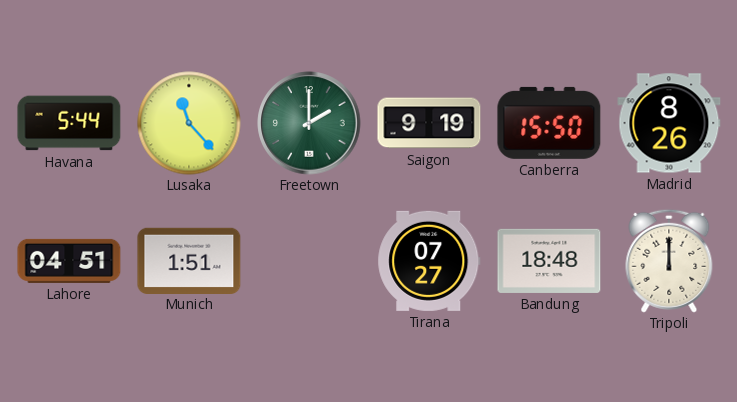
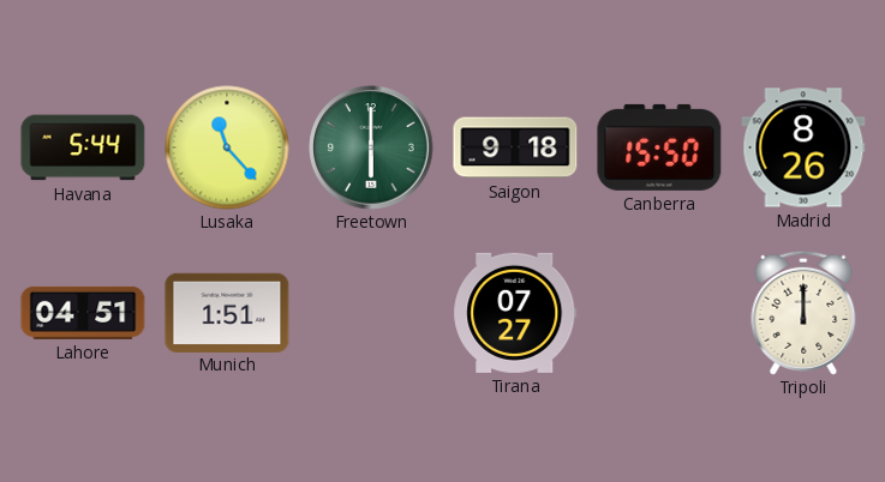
Freetown: 2:00 -> 6:00 (371, 147)
Saigon: 9:19 -> 9:18 (515, 147)
Bandung: 18:48 -> none (549, 261)
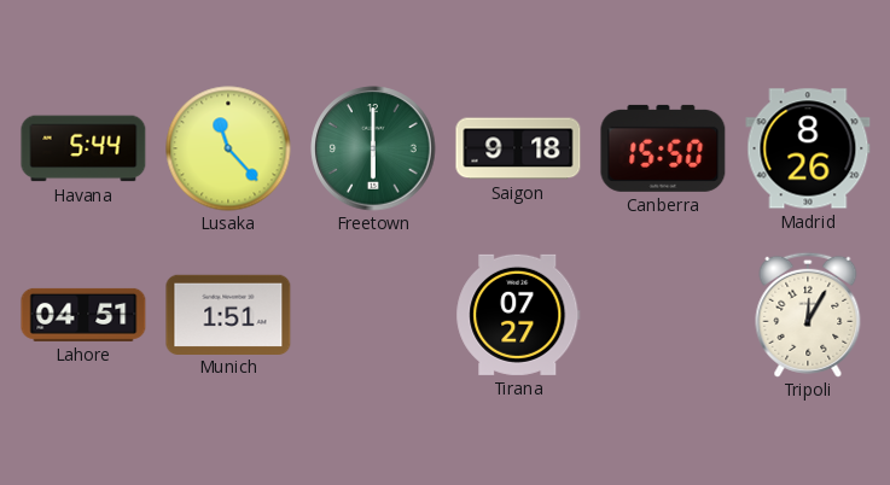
Tripoli: 12:00 -> 12:05 (808, 315)
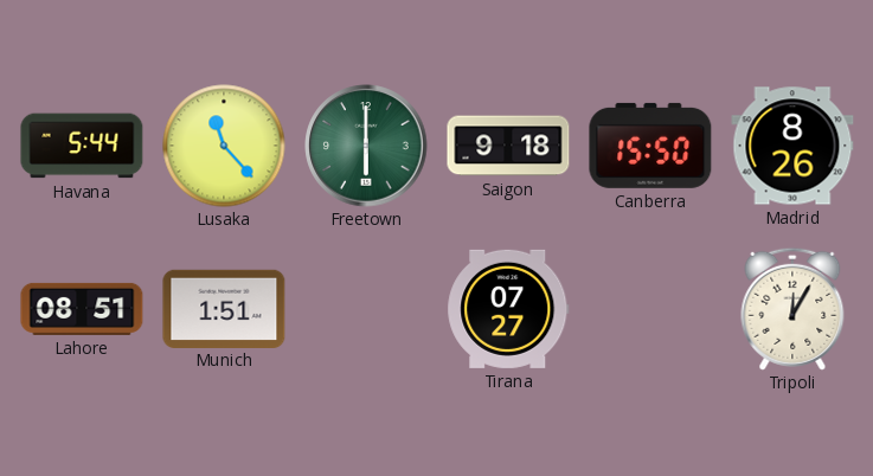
Lahore: 04:51 -> 08:51 (82, 309)
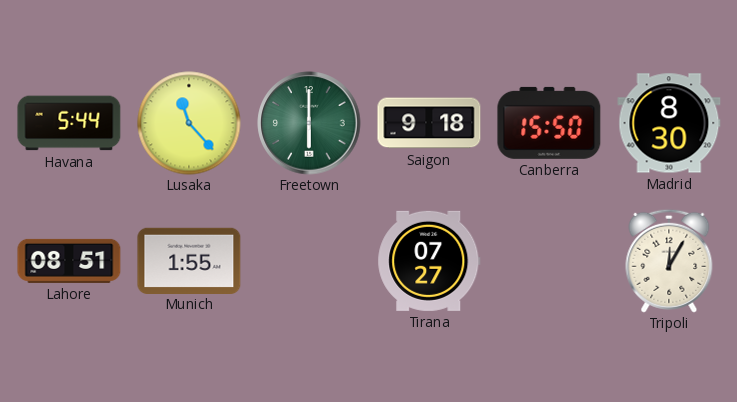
Madrid: 8:26 -> 8:30 (669, 123)
Munich: 1:51 -> 1:55 (189, 260)
